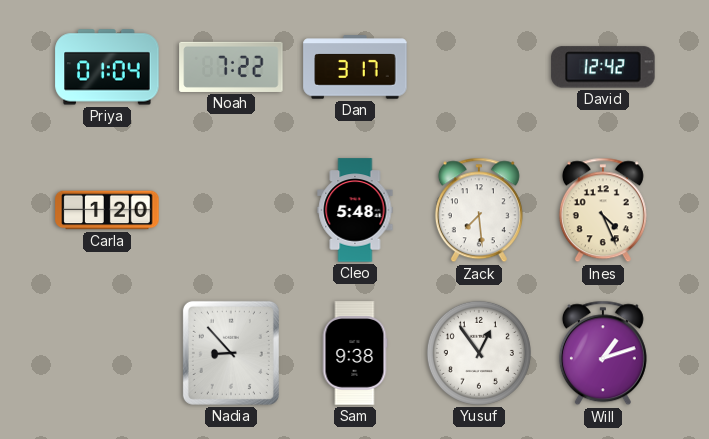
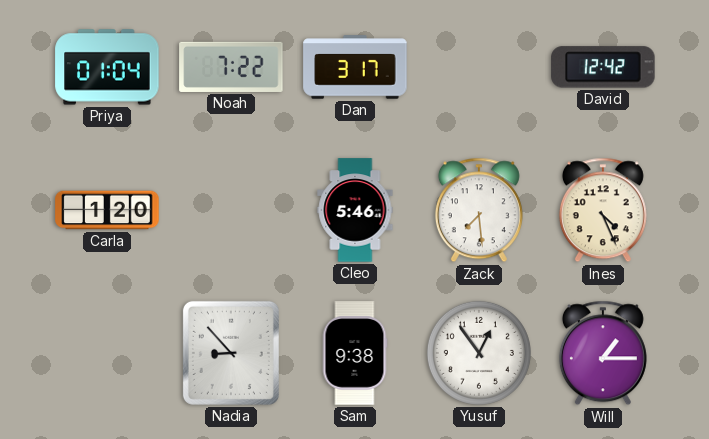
Cleo: 5:48 -> 5:46 (355, 210)
Will: 1:12 -> 1:15 (603, 353)
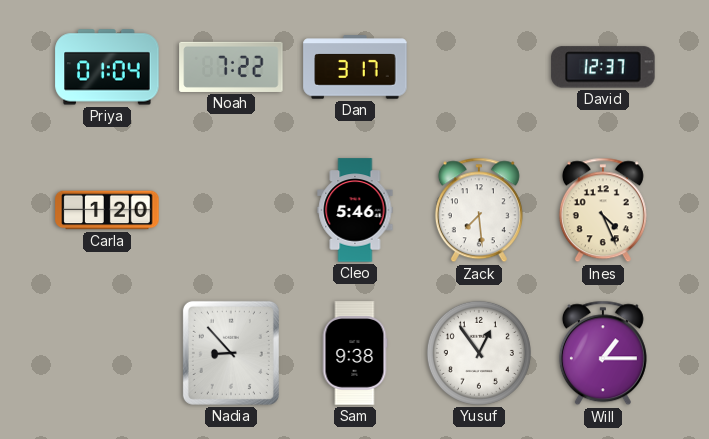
David: 12:42 -> 12:37 (603, 67)
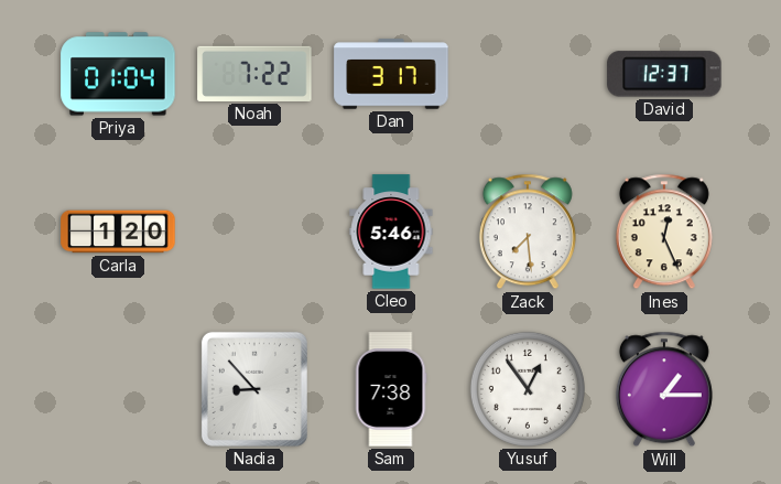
Ines: 4:26 -> 12:26 (664, 232)
Sam: 9:38 -> 7:38 (391, 389)
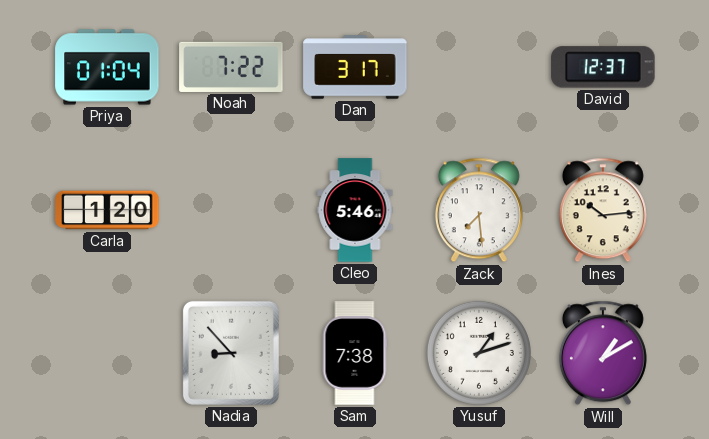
Ines: 12:26 -> 10:14 (603, 210)
Yusuf: 12:54 -> 1:12 (479, 353)
Will: 1:15 -> 1:10 (603, 353)
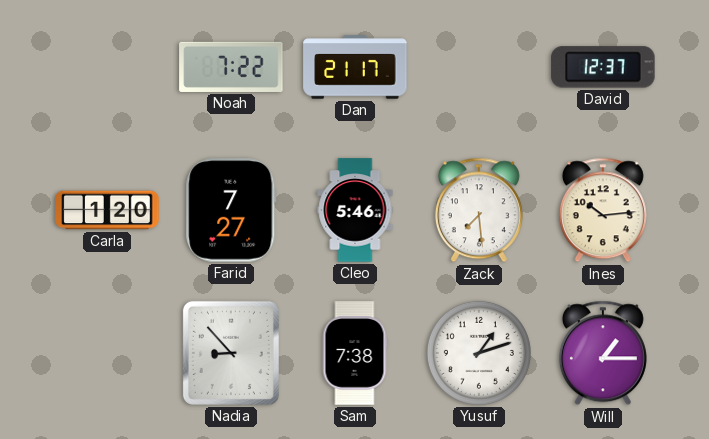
Priya: 01:04 -> none (107, 67)
Dan: 3:17 -> 21:17 (355, 67)
Farid: none -> 7:27 (231, 210)
Will: 1:10 -> 1:15 (603, 353)
